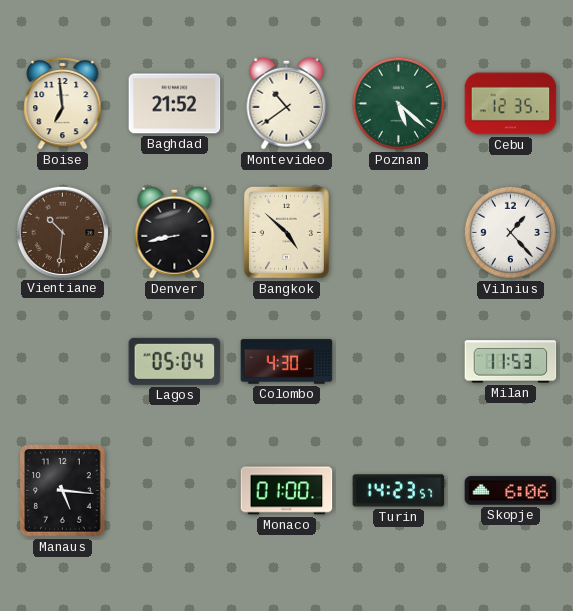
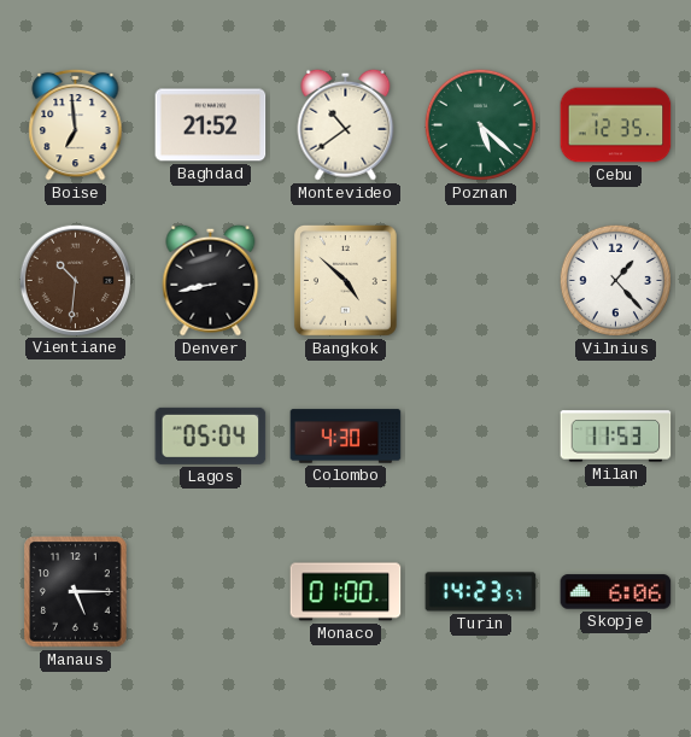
Manaus: 5:16 -> 5:15 (76, 592)
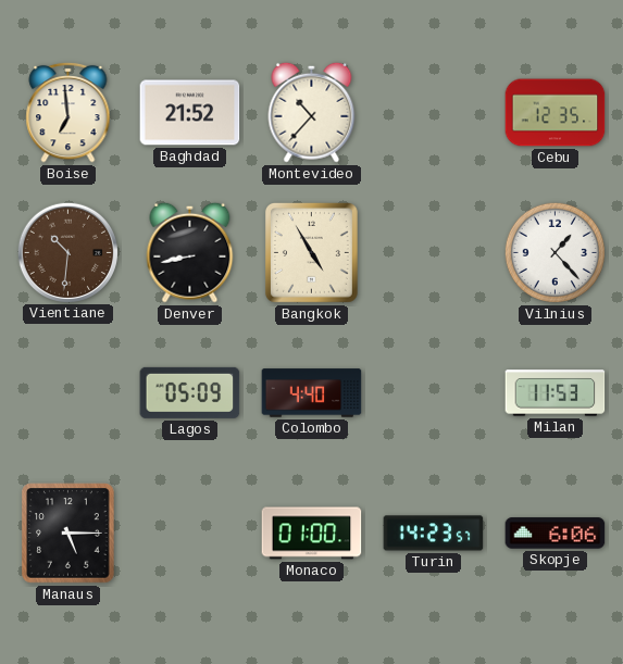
Montevideo: 10:39 -> 10:37 (312, 112)
Poznan: 5:22 -> none (480, 124)
Bangkok: 4:52 -> 4:55 (311, 252)
Lagos: 05:04 -> 05:09 (190, 392)
Colombo: 4:30 -> 4:40 (312, 393)
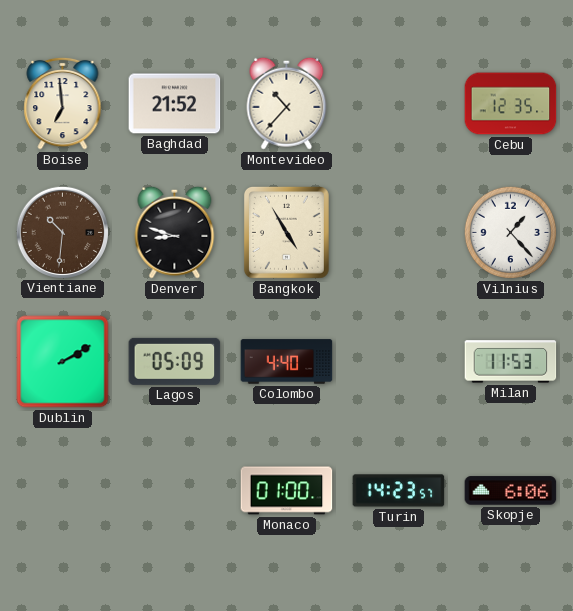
Denver: 8:43 -> 8:48 (175, 232)
Dublin: none -> 2:10 (63, 362)
Manaus: 5:15 -> none (68, 534)
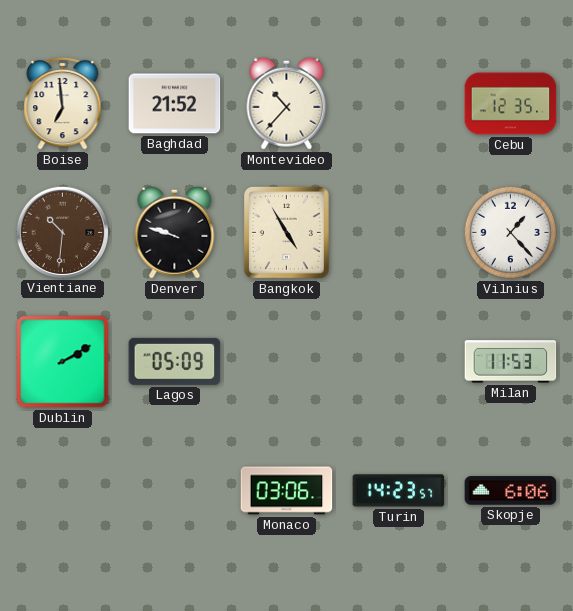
Denver: 8:48 -> 9:48 (175, 232)
Colombo: 4:40 -> none (287, 362)
Monaco: 01:00 -> 03:06 (287, 491)
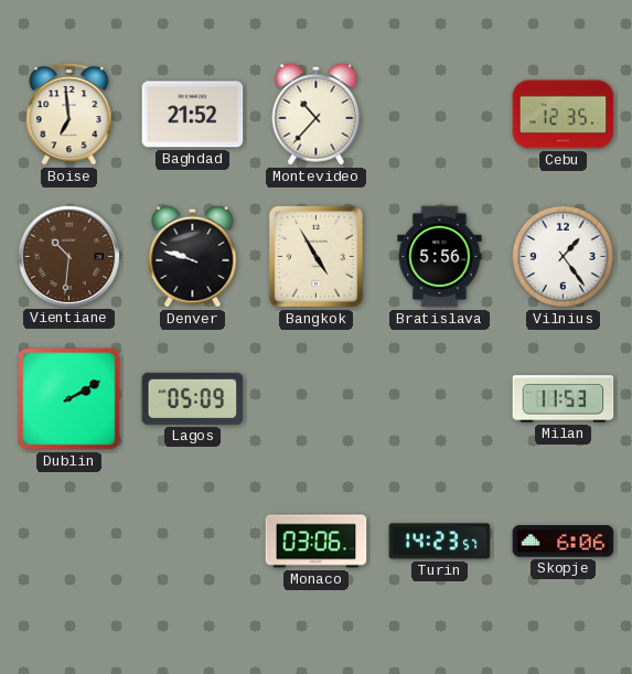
Bratislava: none -> 5:56 (440, 257)
Vilnius: 1:23 -> 1:24 (563, 256)
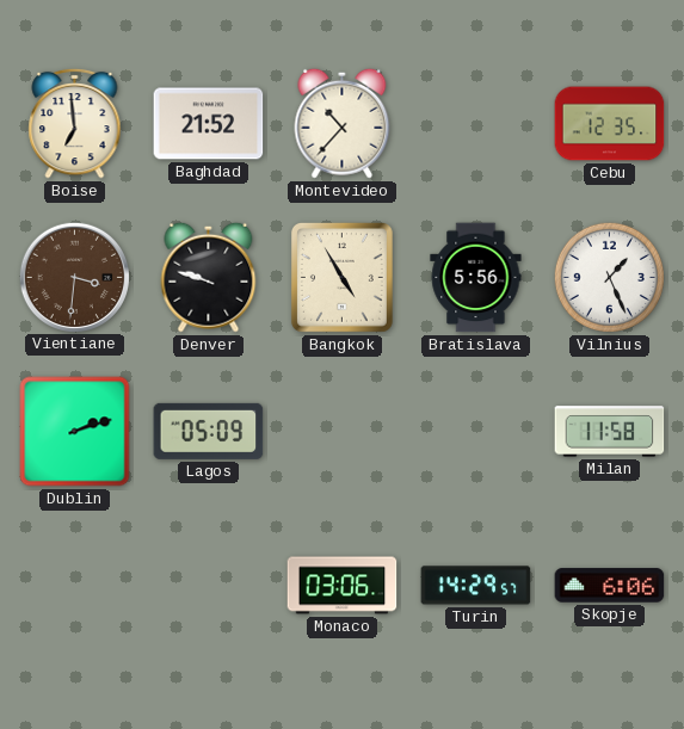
Vientiane: 10:31 -> 3:31 (74, 277)
Vilnius: 1:24 -> 1:26 (609, 277)
Dublin: 2:10 -> 2:12 (75, 432)
Milan: 11:53 -> 11:58 (610, 432)
Turin: 14:23 -> 14:29 (476, 586)
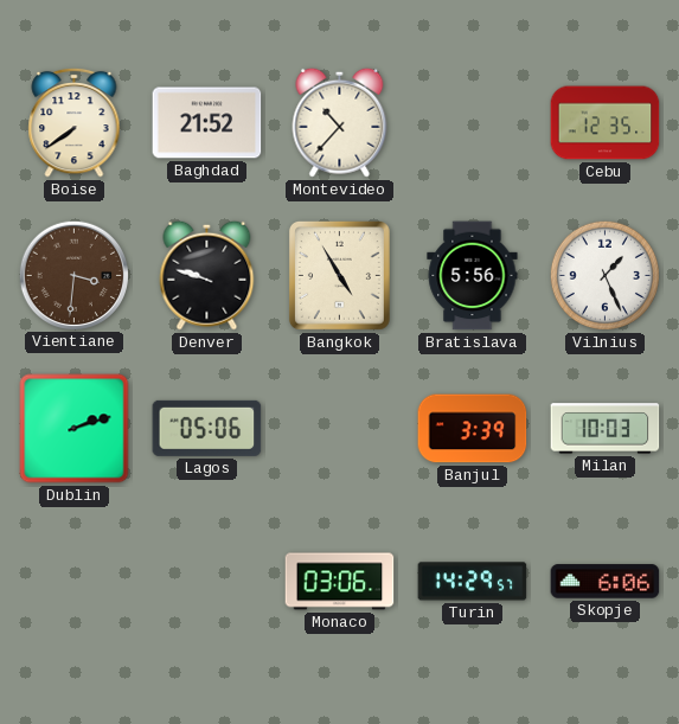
Boise: 6:59 -> 7:39 (75, 122)
Lagos: 05:09 -> 05:06 (207, 428)
Banjul: none -> 3:39 (473, 429)
Milan: 11:58 -> 10:03 (606, 429)
